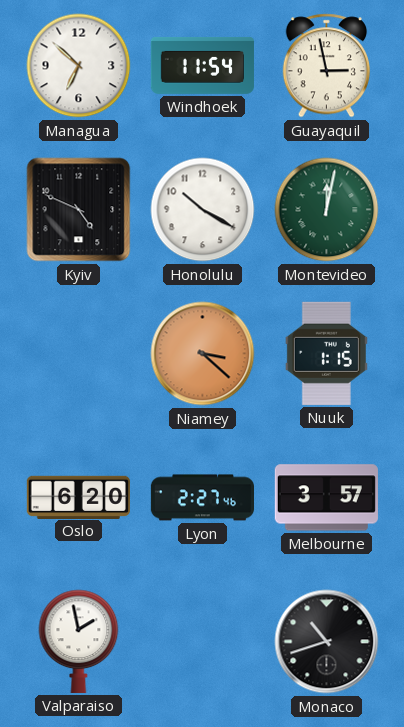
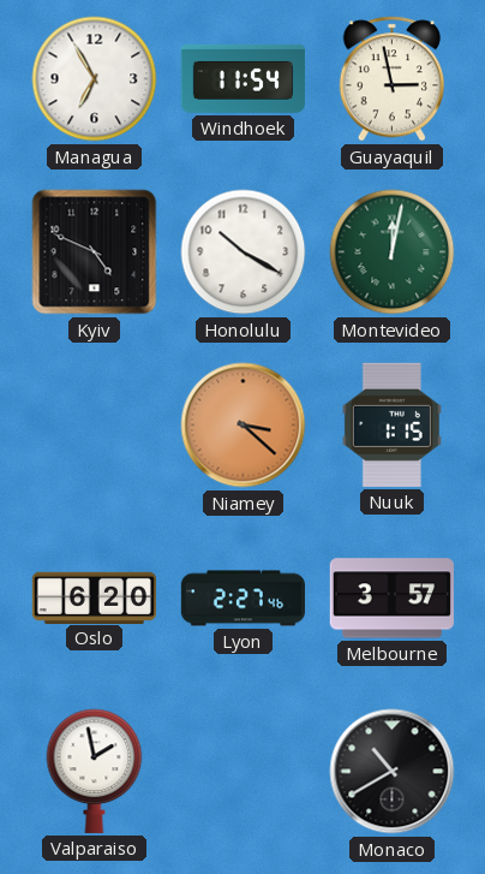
Managua: 6:52 -> 6:55 (95, 79)
Monaco: 10:42 -> 10:40 (393, 772)
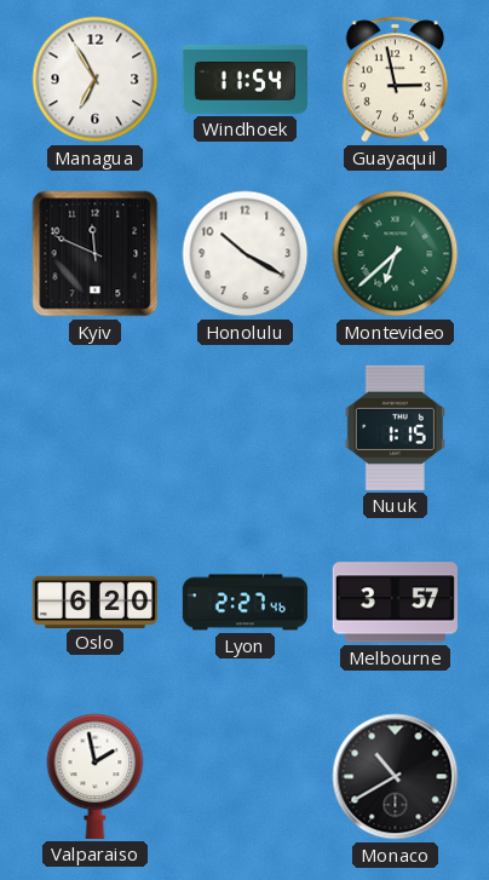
Kyiv: 4:49 -> 11:49 (96, 254)
Montevideo: 12:02 -> 6:38 (396, 254)
Niamey: 3:22 -> none (244, 426)
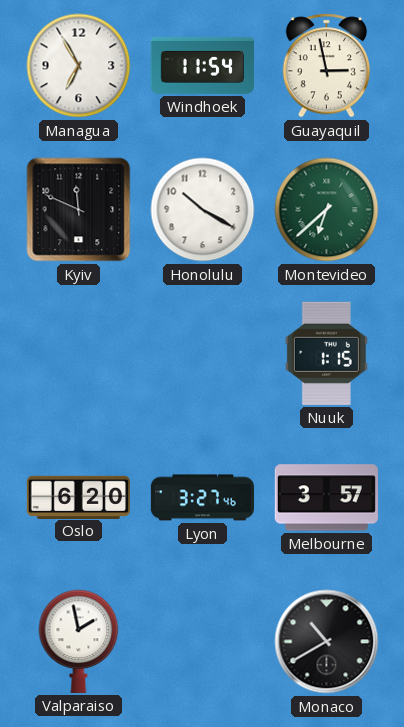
Lyon: 2:27 -> 3:27 (202, 498)
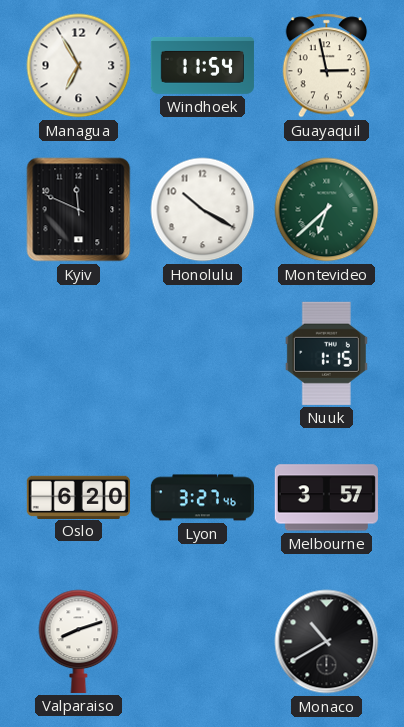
Valparaiso: 1:58 -> 8:12 (79, 641)
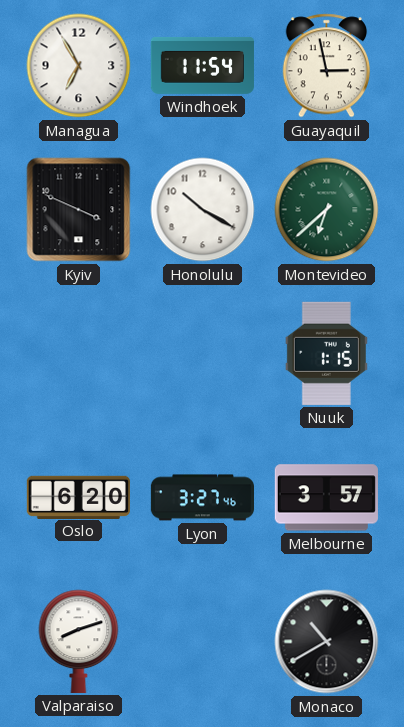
Kyiv: 11:49 -> 3:49 (79, 210)
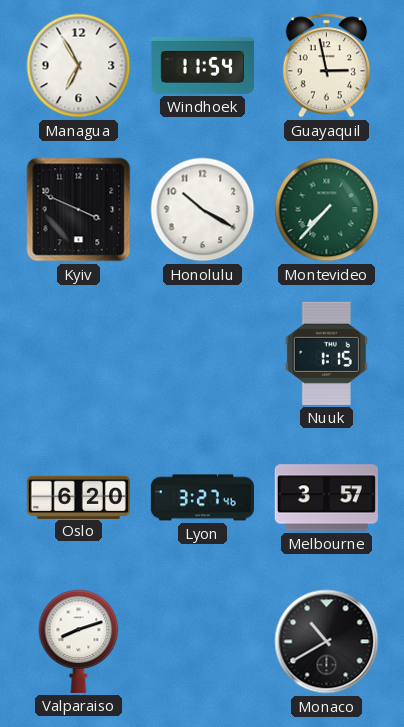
Montevideo: 6:38 -> 7:37 (327, 210)
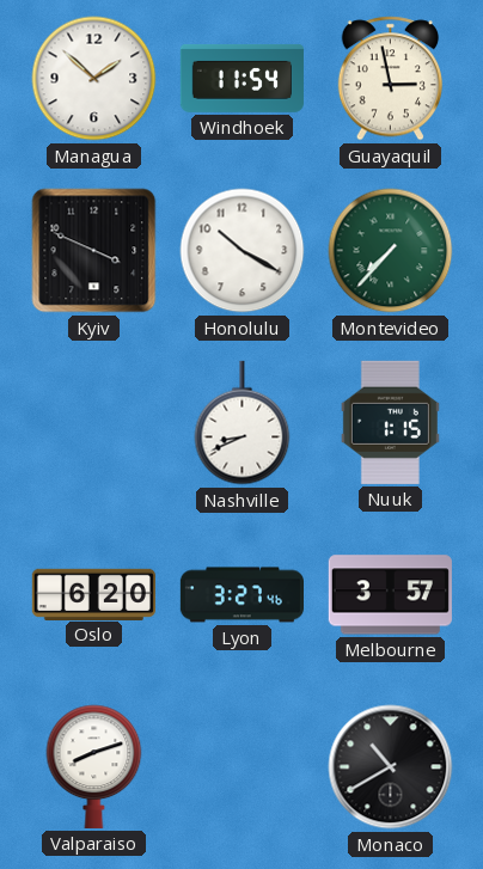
Managua: 6:55 -> 1:52 (94, 79)
Nashville: none -> 8:41 (243, 423)
